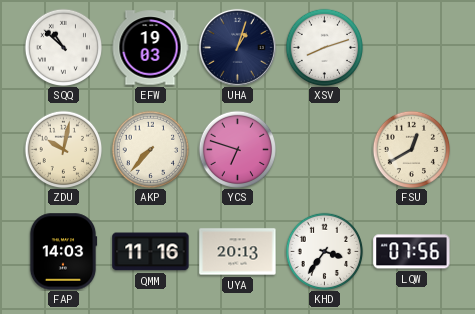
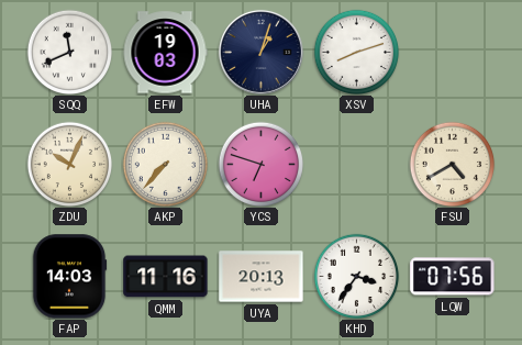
SQQ: 10:52 -> 11:41 (69, 52)
ZDU: 10:02 -> 10:04 (69, 164)
FSU: 12:40 -> 4:40 (452, 164)
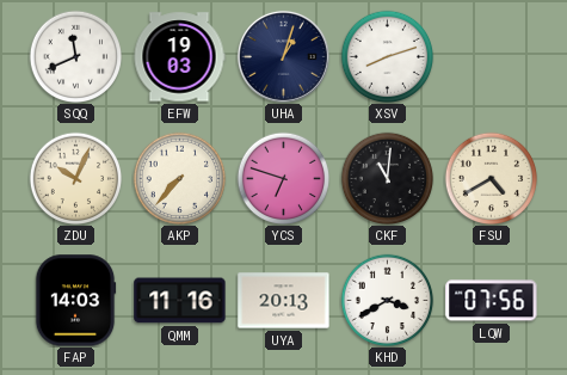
CKF: none -> 11:01 (387, 178)
KHD: 3:36 -> 3:40 (387, 300)
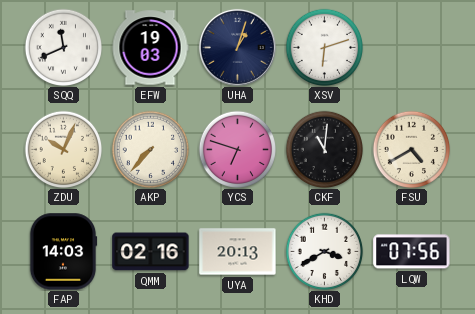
XSV: 8:12 -> 6:12 (324, 47)
QMM: 11:16 -> 02:16 (151, 252)
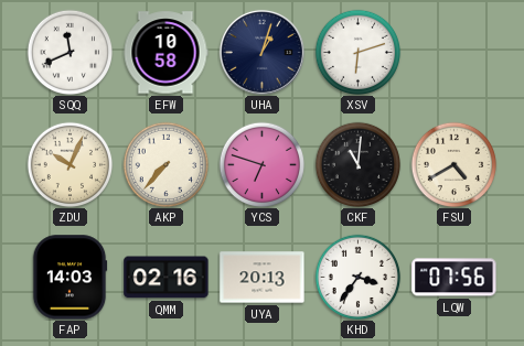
EFW: 19:03 -> 10:58 (165, 53)
KHD: 3:40 -> 3:36 (357, 277)
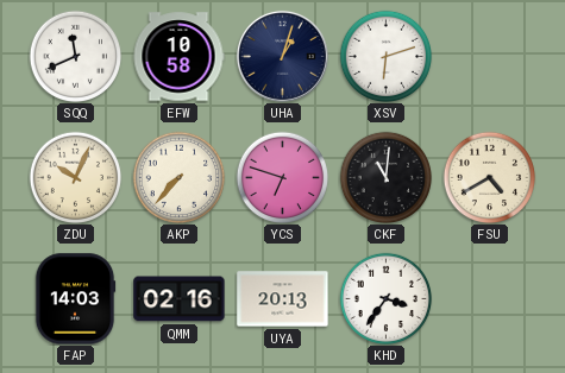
LQW: 07:56 -> none (455, 278)
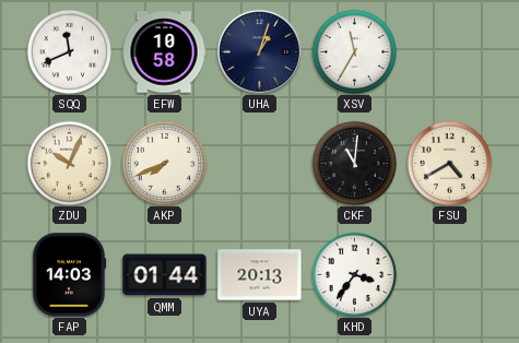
XSV: 6:12 -> 11:35 (354, 51)
AKP: 7:37 -> 7:41 (164, 163)
YCS: 6:48 -> none (282, 177)
QMM: 02:16 -> 01:44 (165, 275)
